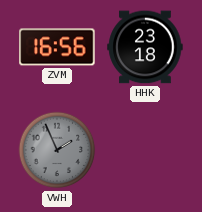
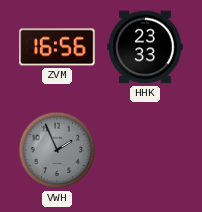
HHK: 23:18 -> 23:33 (145, 47)
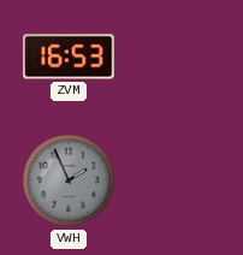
ZVM: 16:56 -> 16:53 (69, 57)
HHK: 23:33 -> none (145, 47)
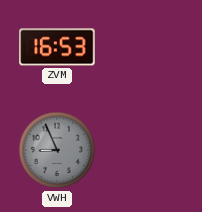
VWH: 1:56 -> 8:56 (57, 150)
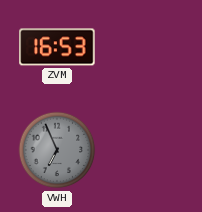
VWH: 8:56 -> 6:56 (57, 150)
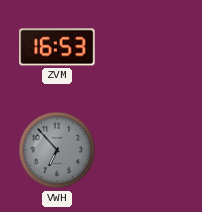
VWH: 6:56 -> 6:53 (57, 150)
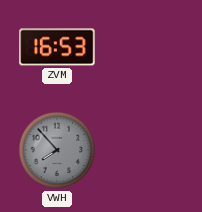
VWH: 6:53 -> 7:53 (57, 150)
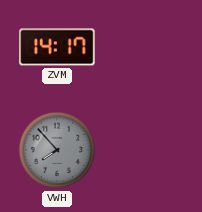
ZVM: 16:53 -> 14:17 (57, 47)
